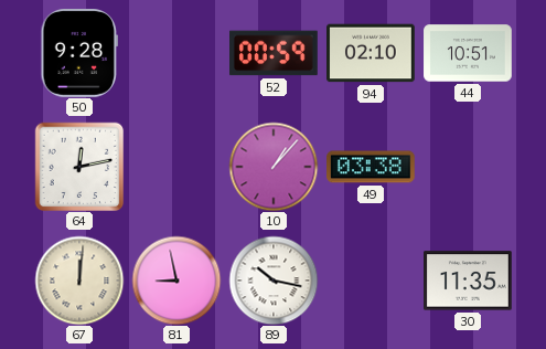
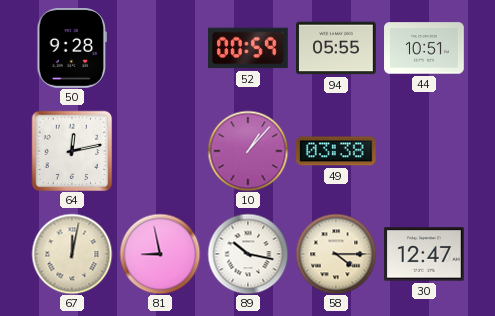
94: 02:10 -> 05:55 (337, 48)
67: 12:01 -> 12:02 (72, 254)
58: none -> 4:15 (336, 254)
30: 11:35 -> 12:47 (425, 254)
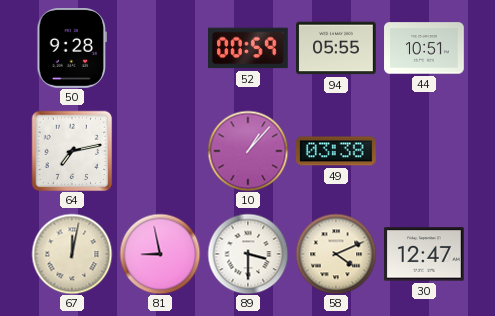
64: 12:13 -> 7:13 (72, 151)
89: 10:17 -> 3:30 (248, 254)
58: 4:15 -> 4:11 (336, 254)
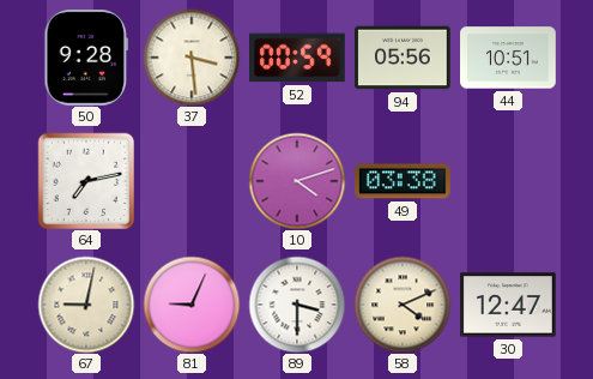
37: none -> 3:29 (192, 58)
94: 05:55 -> 05:56 (404, 58)
10: 1:07 -> 4:12 (297, 181)
67: 12:02 -> 9:02 (86, 305)
81: 8:58 -> 9:04 (192, 305)
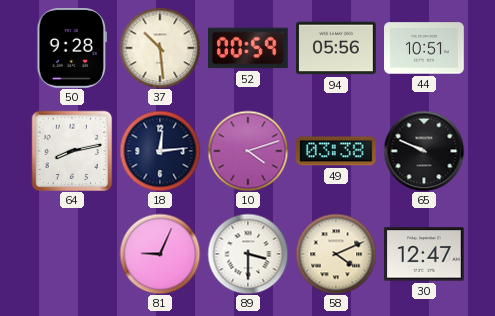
37: 3:29 -> 10:29 (160, 48)
64: 7:13 -> 8:13 (72, 151)
18: none -> 12:14 (160, 151)
65: none -> 9:49 (424, 151)
67: 9:02 -> none (86, 305)
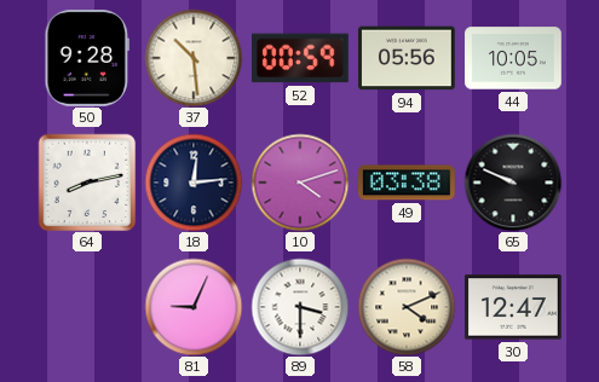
44: 10:51 -> 10:05 (513, 58)
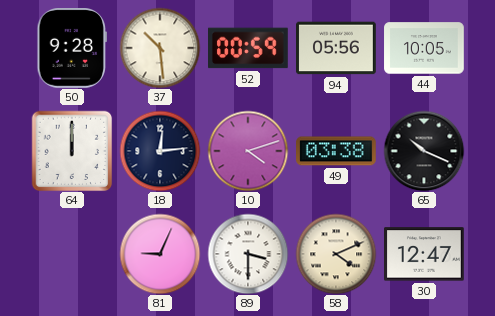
64: 8:13 -> 12:00 (72, 151)
65: 9:49 -> 10:19 (424, 151)
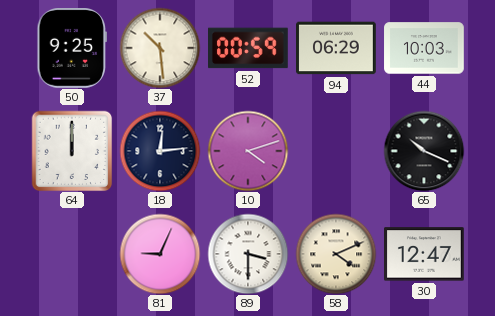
50: 9:28 -> 9:25 (71, 49)
94: 05:56 -> 06:29 (337, 48)
44: 10:05 -> 10:03 (424, 48)
49: 03:38 -> none (337, 151)
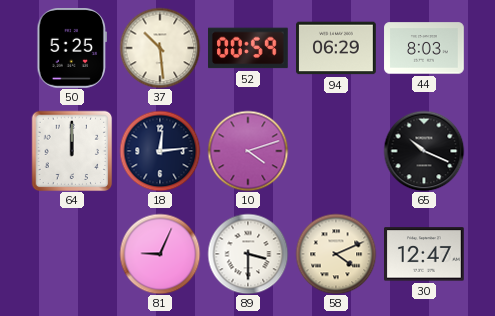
50: 9:25 -> 5:25 (71, 49)
44: 10:03 -> 8:03 (424, 48)
